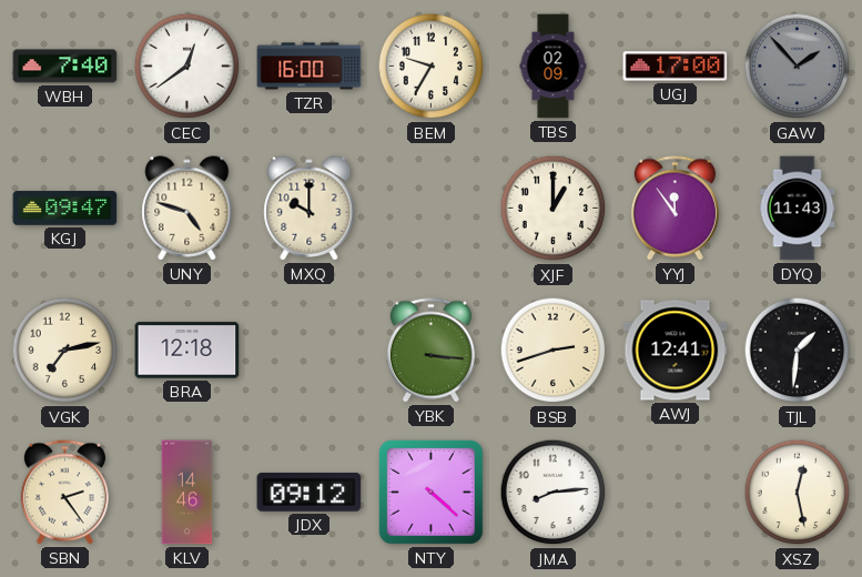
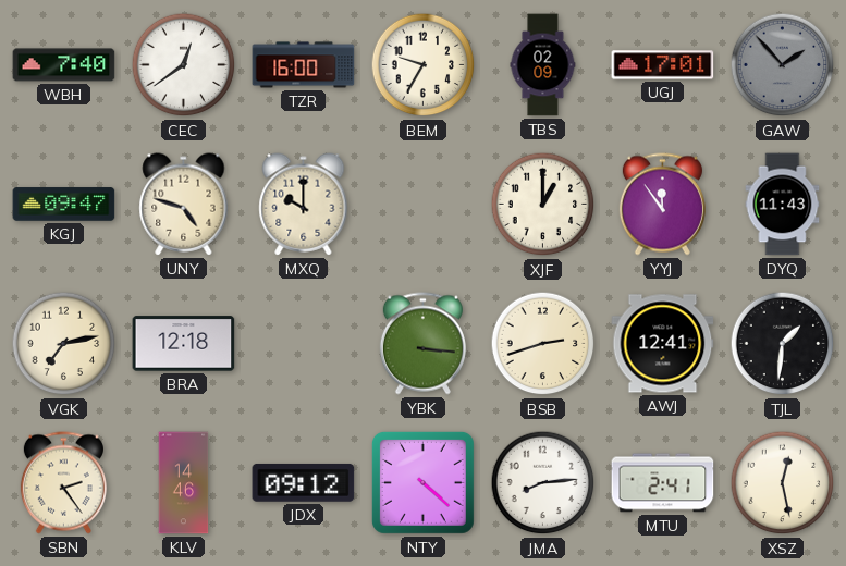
UGJ: 17:00 -> 17:01 (663, 65)
MTU: none -> 2:41 (663, 483)
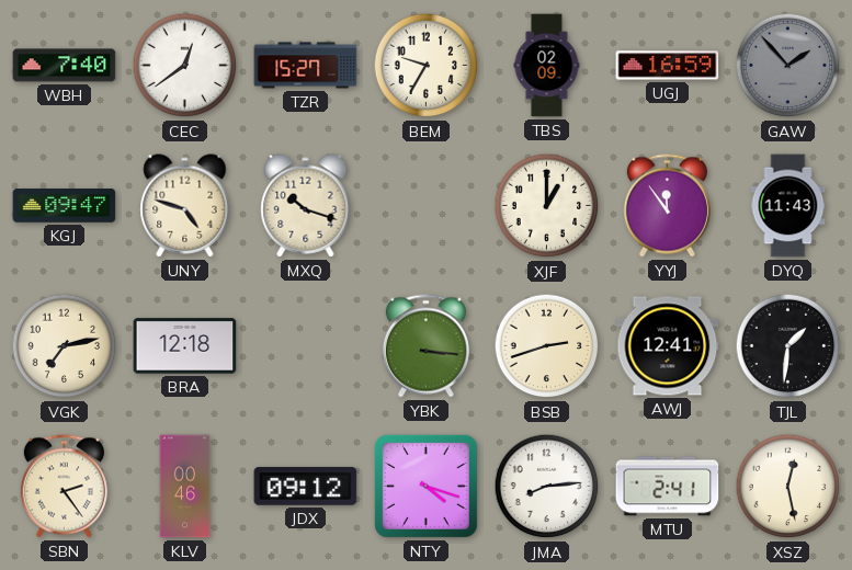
TZR: 16:00 -> 15:27 (306, 66)
UGJ: 17:01 -> 16:59 (668, 66)
MXQ: 10:00 -> 10:18 (306, 206)
KLV: 14:46 -> 00:46 (185, 487)
NTY: 4:22 -> 4:18 (425, 486)
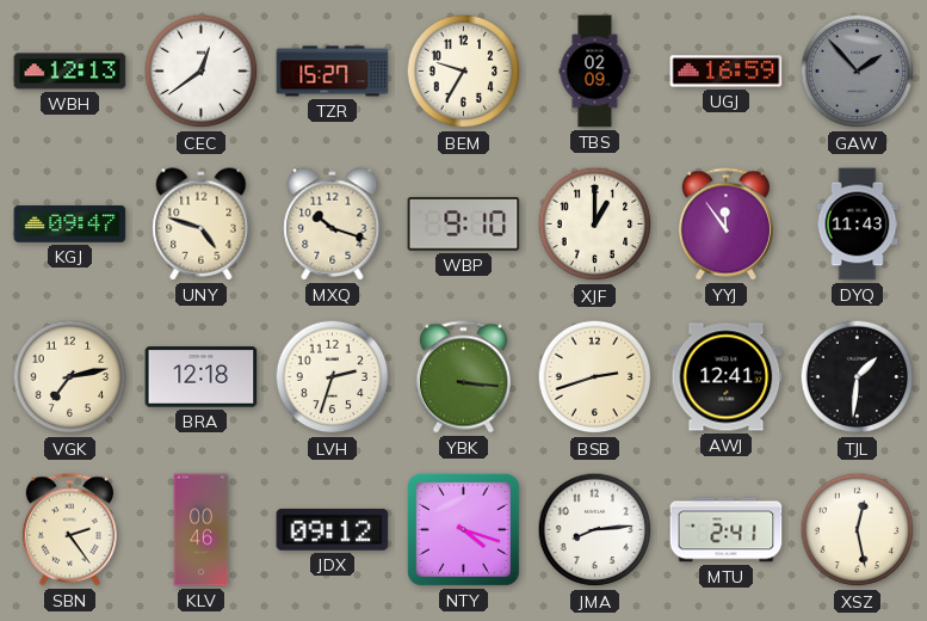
WBH: 7:40 -> 12:13 (70, 72)
WBP: none -> 9:10 (464, 225)
LVH: none -> 2:33 (333, 377)
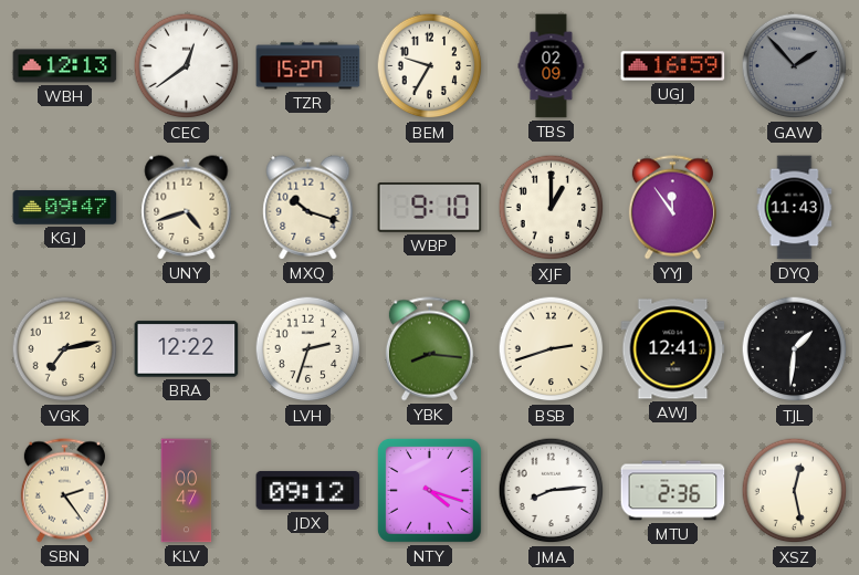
UNY: 4:48 -> 4:42 (187, 208)
BRA: 12:18 -> 12:22 (187, 349)
YBK: 3:16 -> 8:16 (429, 349)
KLV: 00:46 -> 00:47 (187, 491)
MTU: 2:41 -> 2:36 (673, 491)
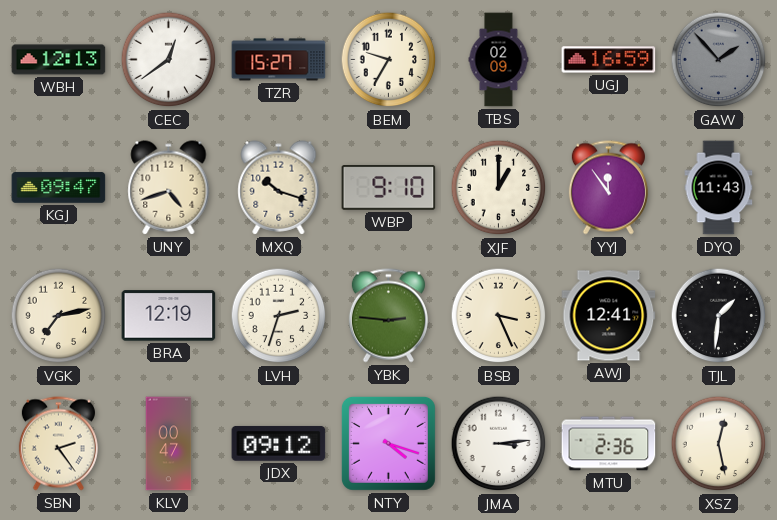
BRA: 12:22 -> 12:19 (169, 316)
YBK: 8:16 -> 2:46 (388, 316)
BSB: 2:42 -> 3:26 (499, 316)
JMA: 8:14 -> 3:14 (499, 444)
